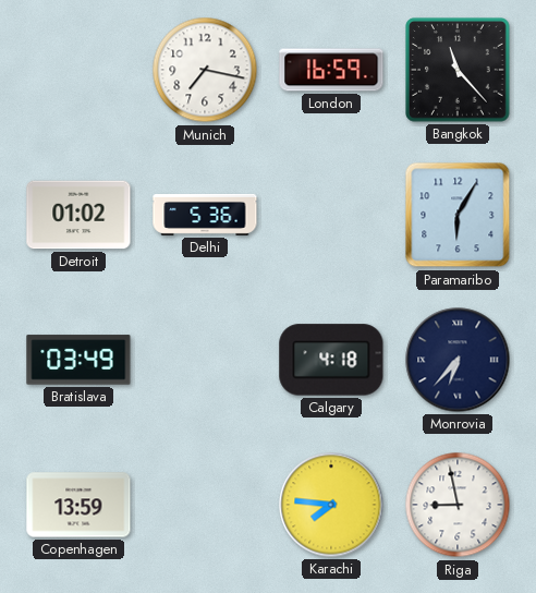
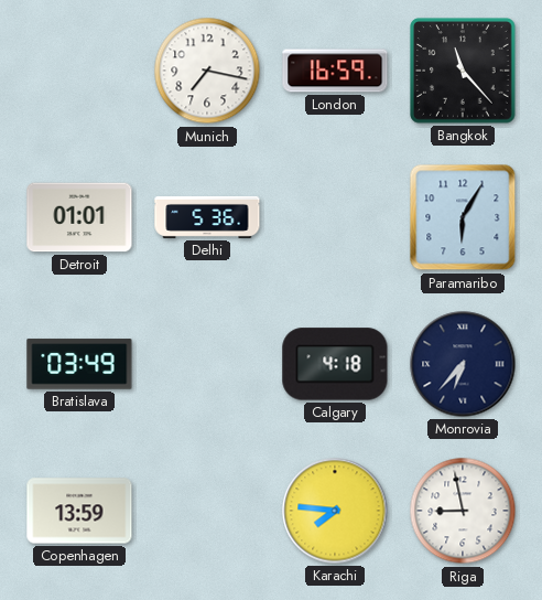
Detroit: 01:02 -> 01:01 (79, 217)
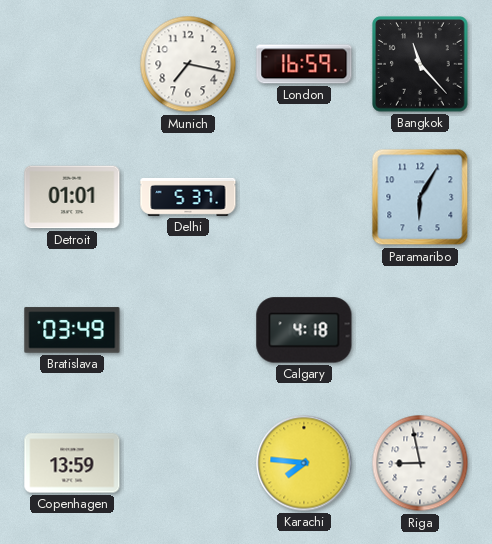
Delhi: 5:36 -> 5:37 (188, 197)
Monrovia: 6:37 -> none (463, 364)
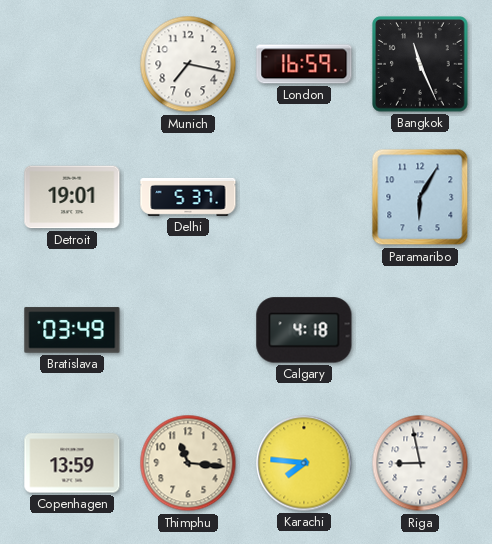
Bangkok: 11:23 -> 11:26 (420, 64)
Detroit: 01:01 -> 19:01 (72, 197)
Thimphu: none -> 11:16 (188, 463)
